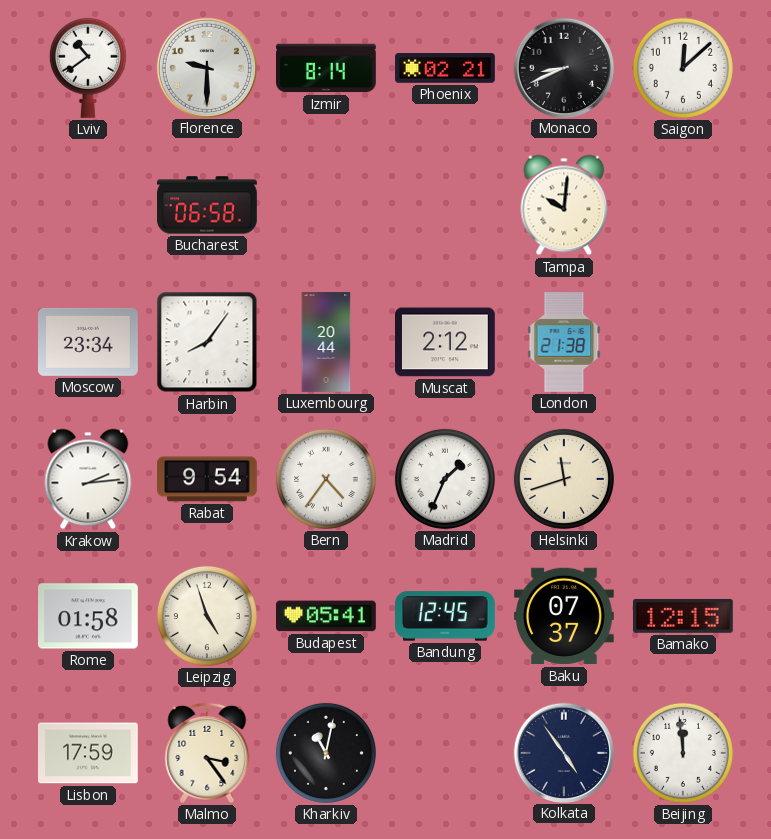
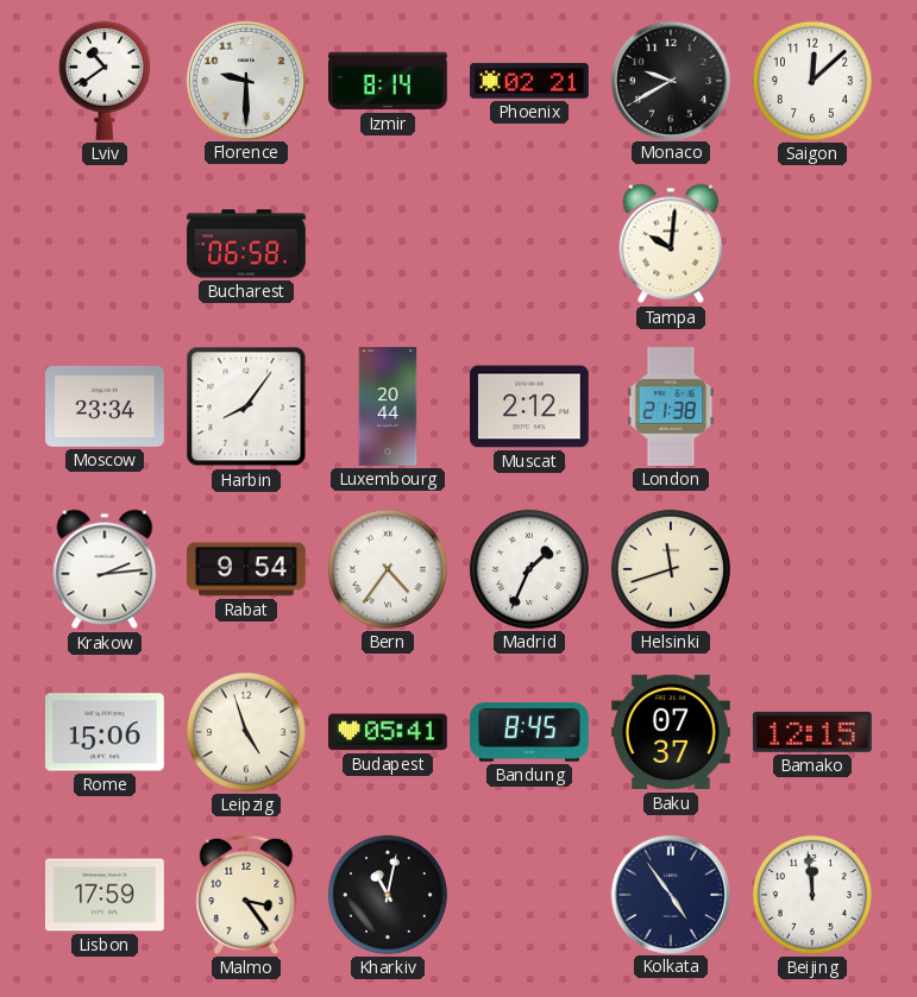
Monaco: 8:41 -> 9:40 (670, 80)
Rome: 01:58 -> 15:06 (106, 732)
Bandung: 12:45 -> 8:45 (530, 732)
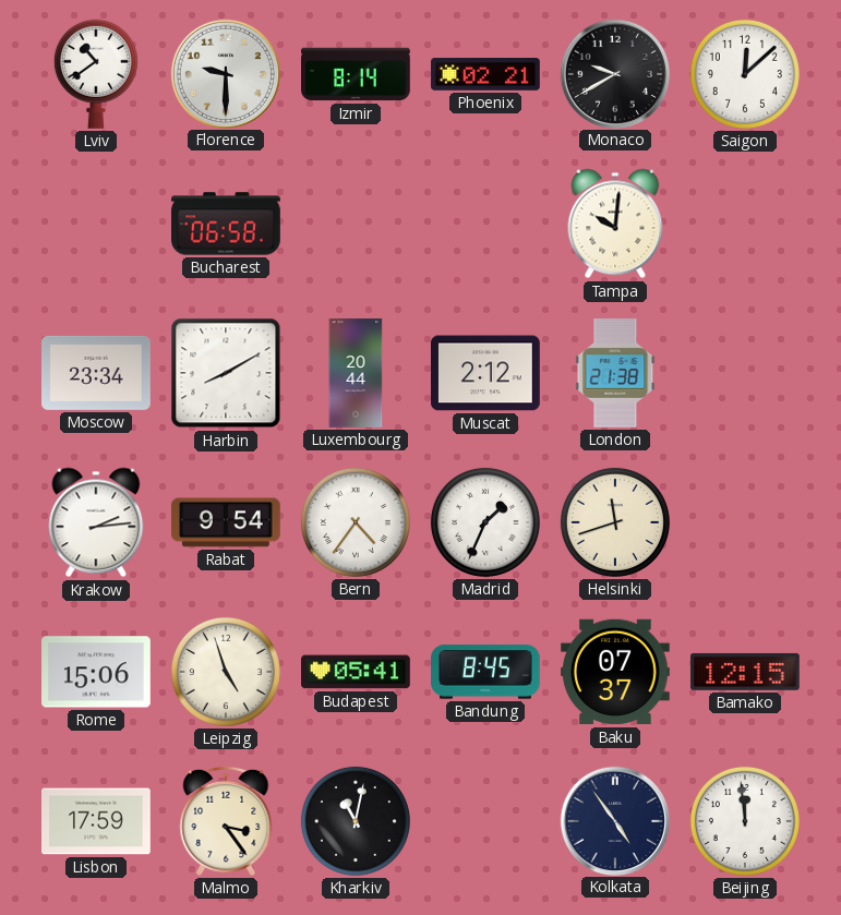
Harbin: 8:06 -> 8:10 (226, 373)
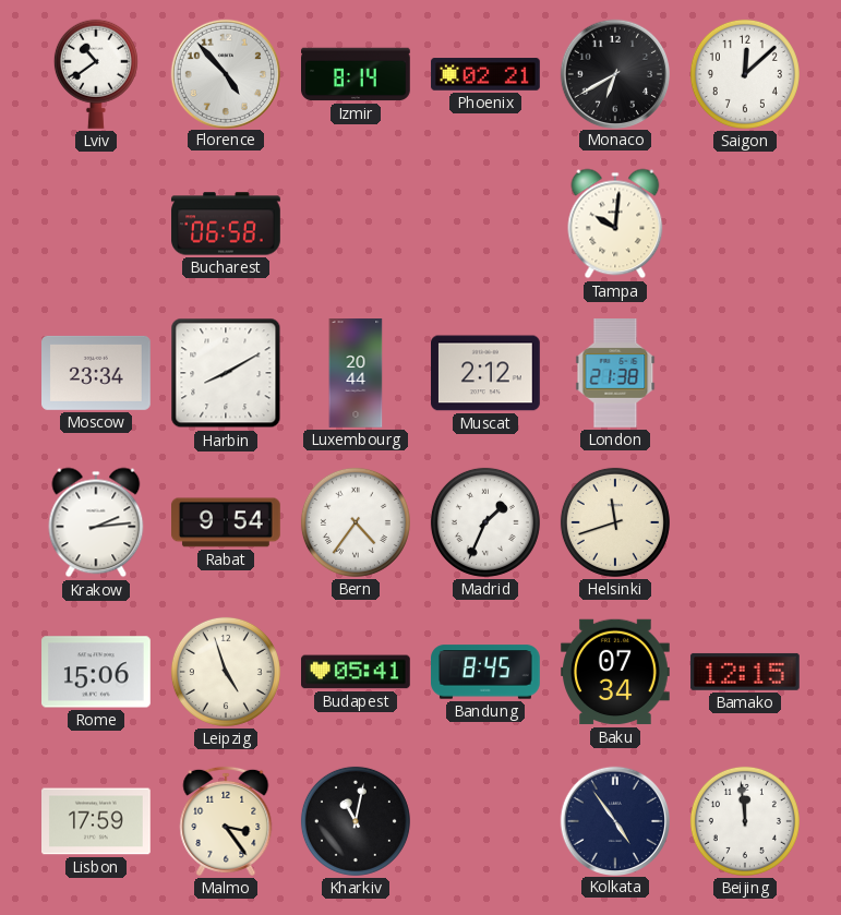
Florence: 9:30 -> 4:53 (225, 73)
Monaco: 9:40 -> 6:40 (614, 73)
Baku: 07:37 -> 07:34 (616, 672)
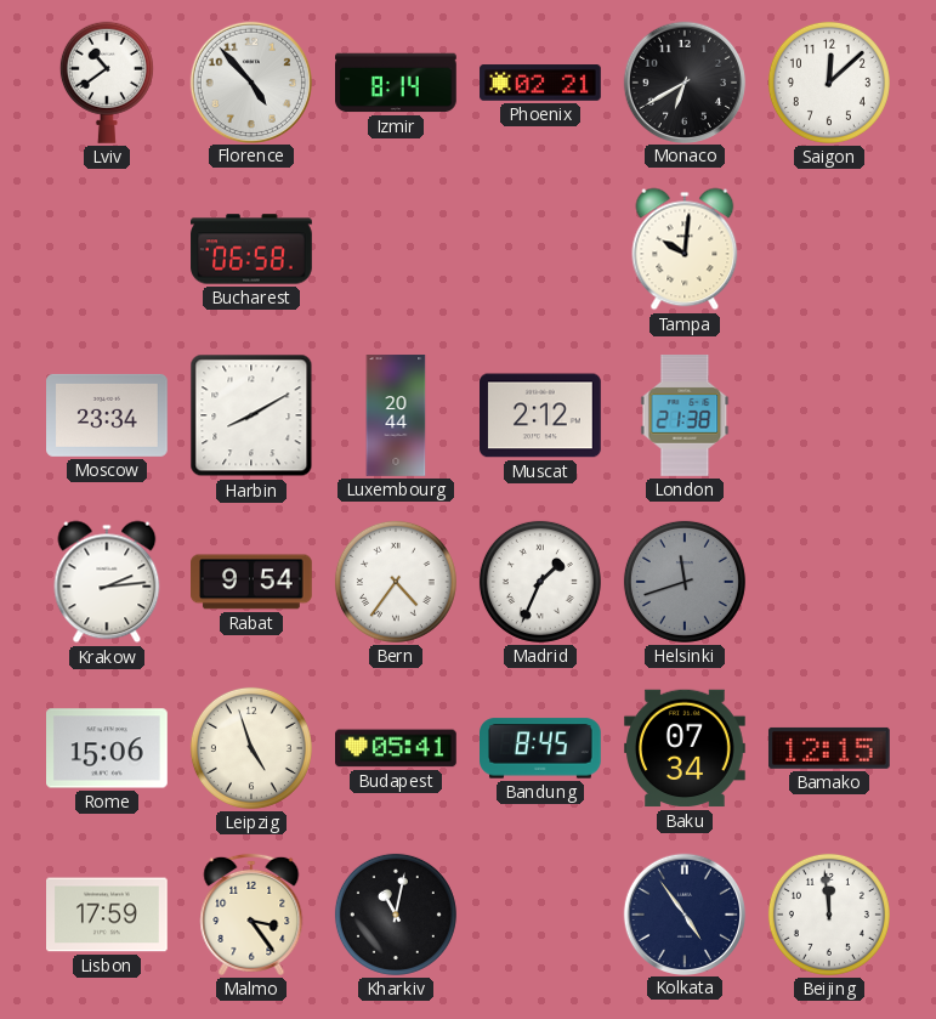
Helsinki dial: cream -> grey (685, 582)
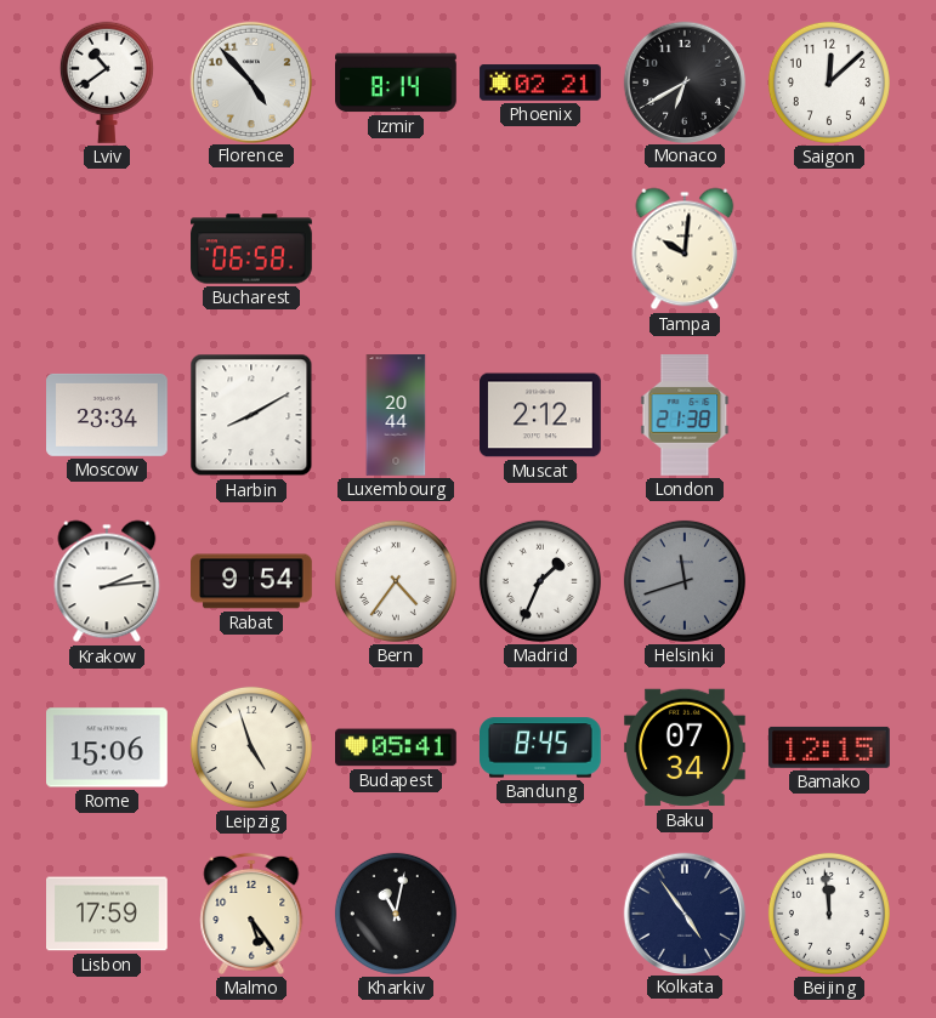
Malmo: 3:24 -> 5:24 (251, 914)
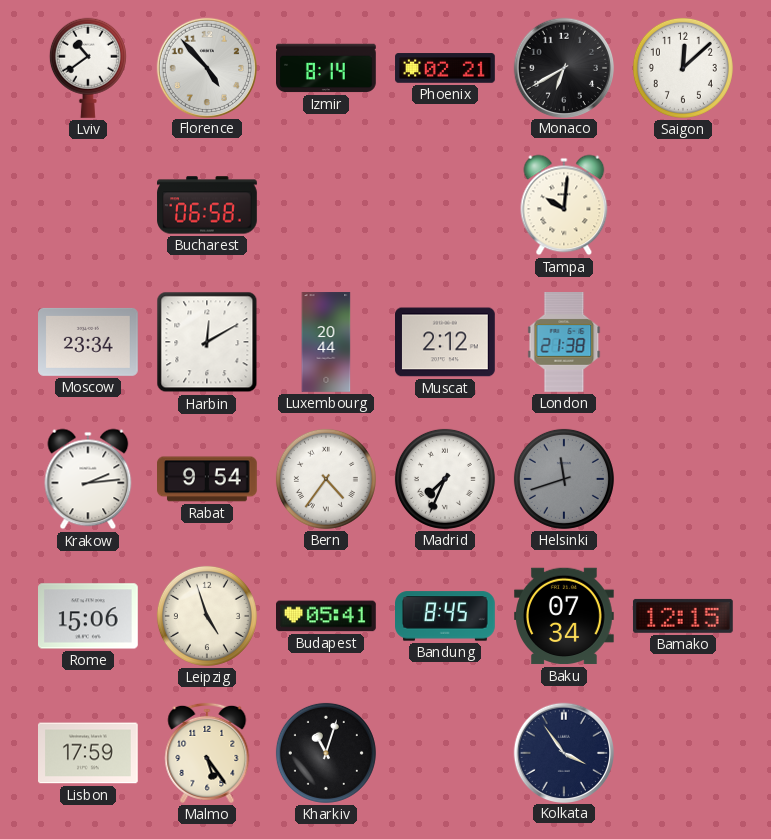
Harbin: 8:10 -> 12:10 (207, 342)
Madrid: 1:34 -> 7:34 (445, 479)
Kharkiv: 11:02 -> 11:03 (326, 753)
Kolkata: 4:54 -> 3:54 (563, 752)
Beijing: 11:59 -> none (829, 914)
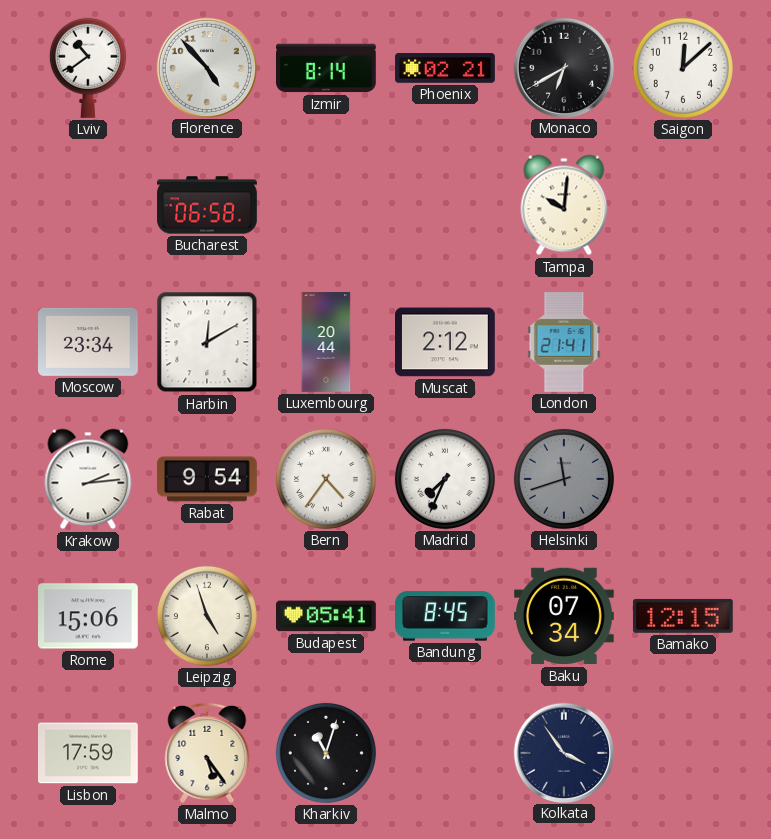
London: 21:38 -> 21:41 (564, 343)
